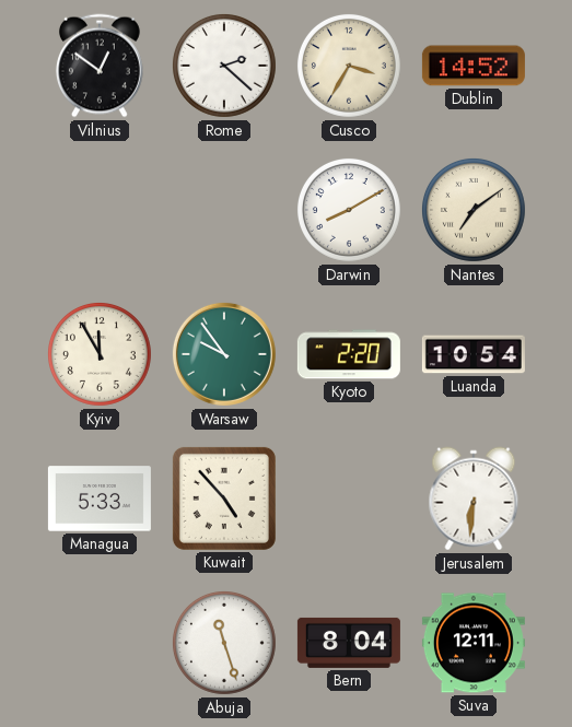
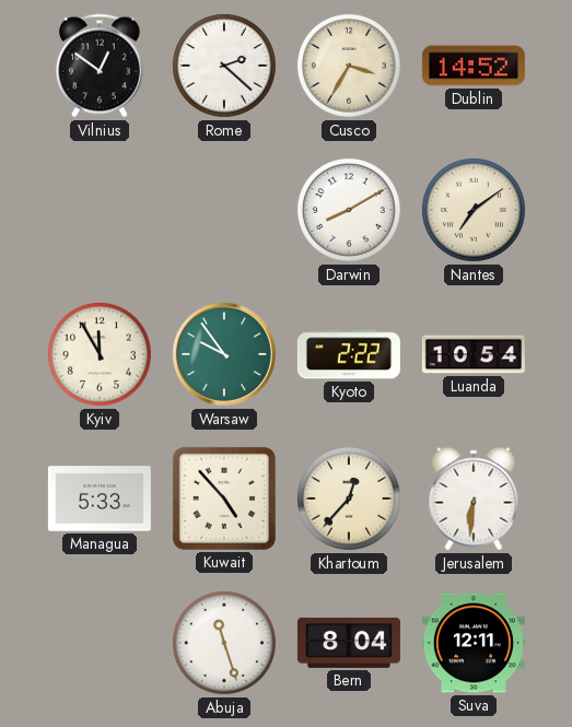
Kyoto: 2:20 -> 2:22 (349, 354)
Khartoum: none -> 12:37 (349, 499)
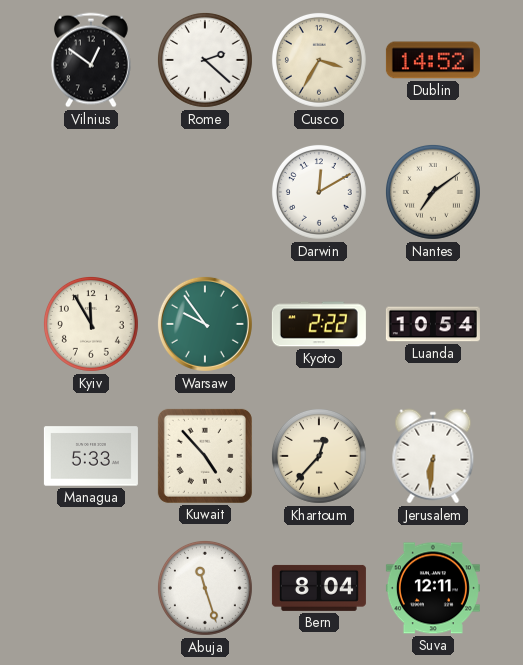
Darwin: 8:10 -> 12:10 (319, 192)
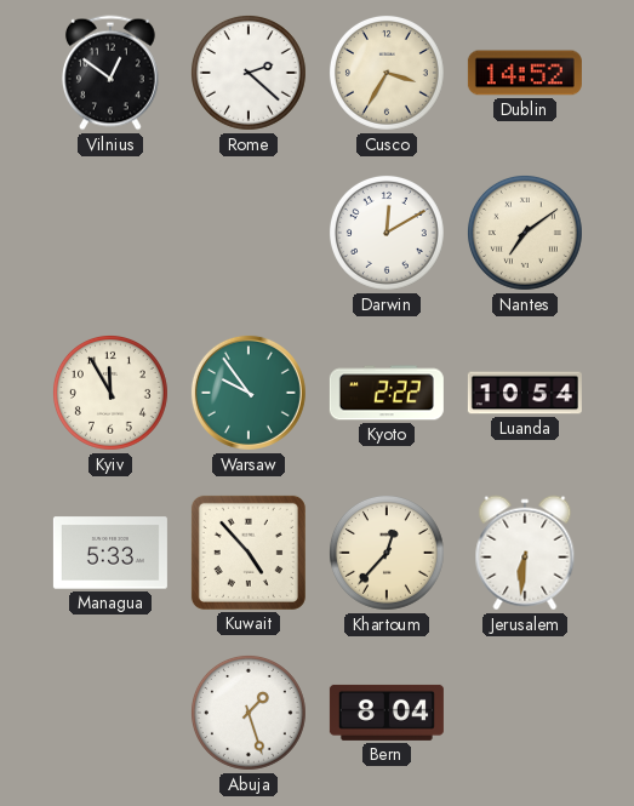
Abuja: 11:27 -> 1:27 (249, 713)
Suva: 12:11 -> none (433, 588)
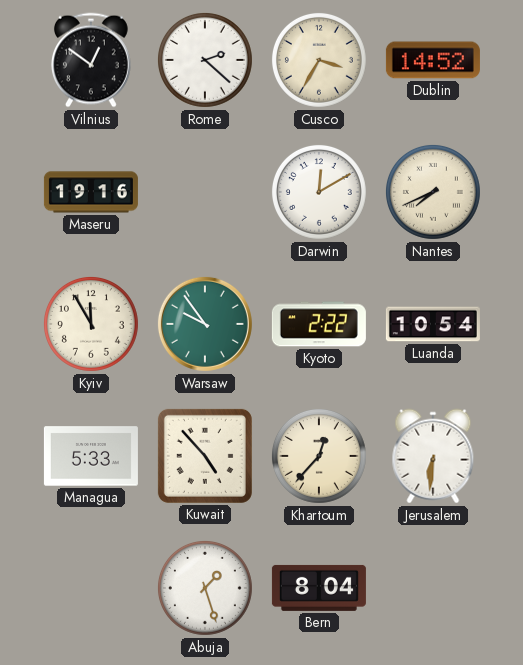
Maseru: none -> 19:16 (91, 192)
Nantes: 7:09 -> 7:41 (433, 192)
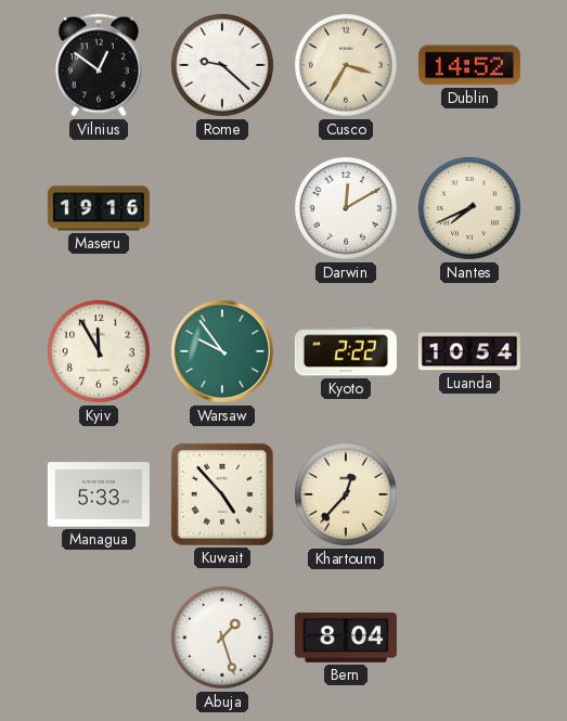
Rome: 2:22 -> 9:22 (222, 65)
Jerusalem: 6:31 -> none (433, 456)
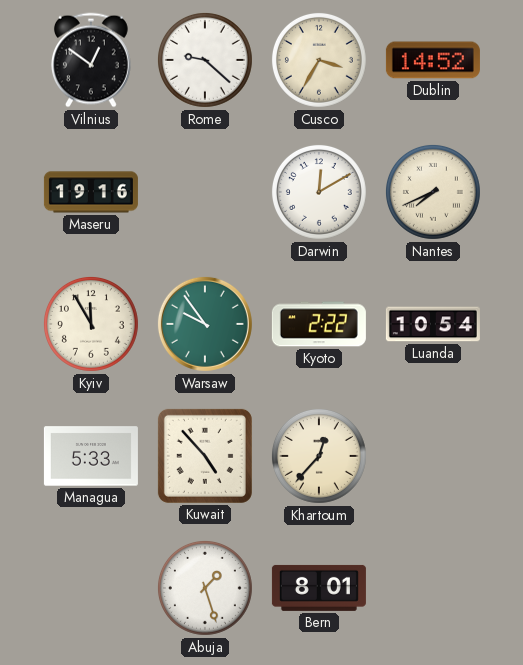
Bern: 8:04 -> 8:01 (319, 588)
